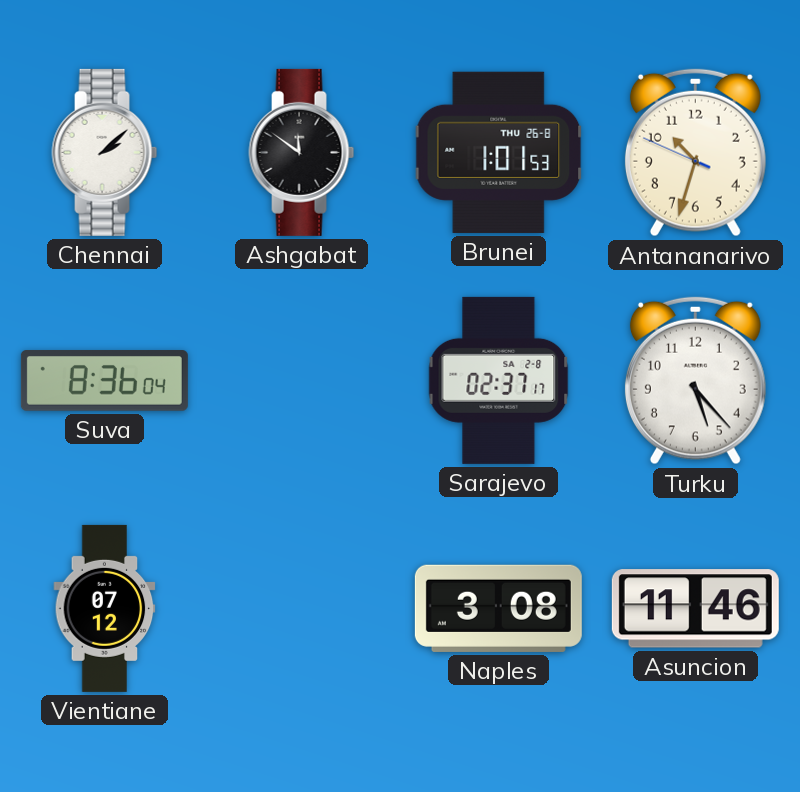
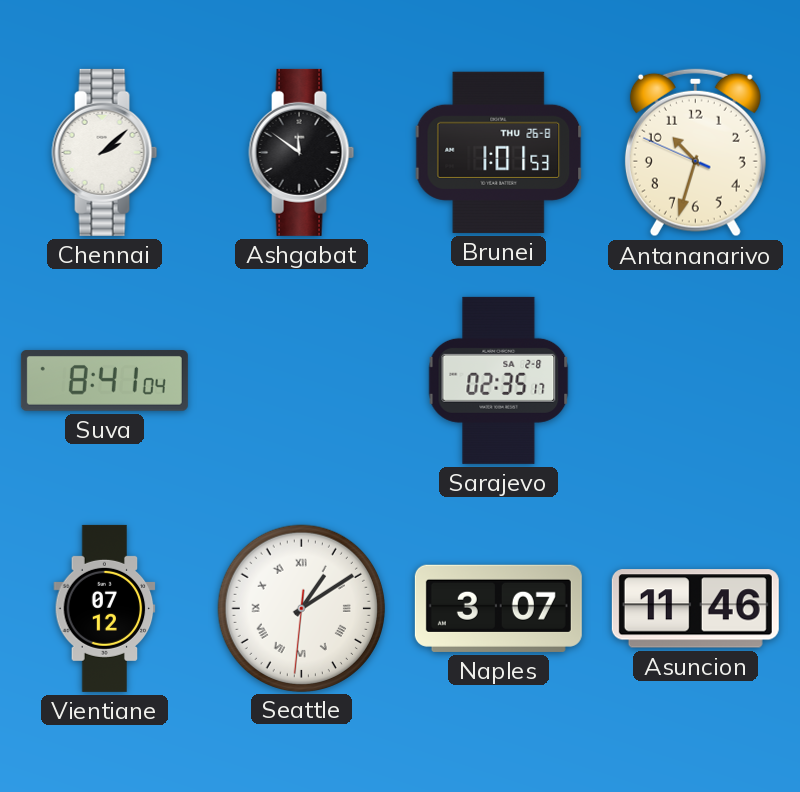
Suva: 8:36 -> 8:41 (104, 381)
Sarajevo: 02:37 -> 02:35 (499, 380)
Turku: 5:23 -> none (695, 381)
Seattle: none -> 1:09 (301, 608)
Naples: 3:08 -> 3:07 (498, 608)
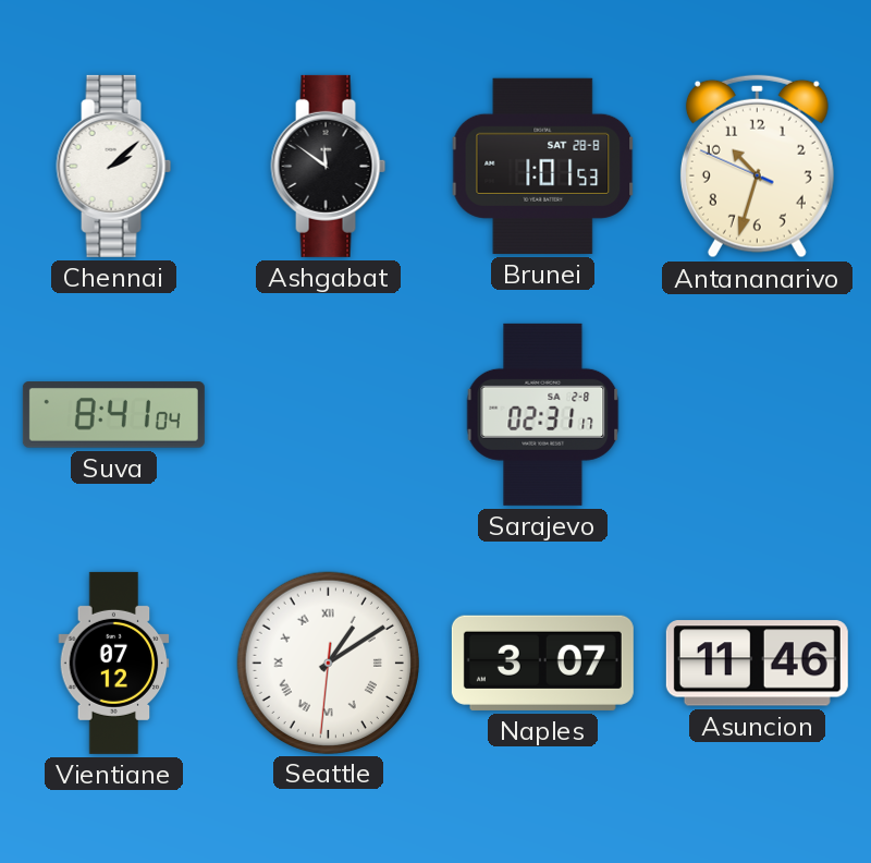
Brunei date: THU 26-8 -> SAT 28-8 (543, 166)
Sarajevo: 02:35 -> 02:31 (543, 414)
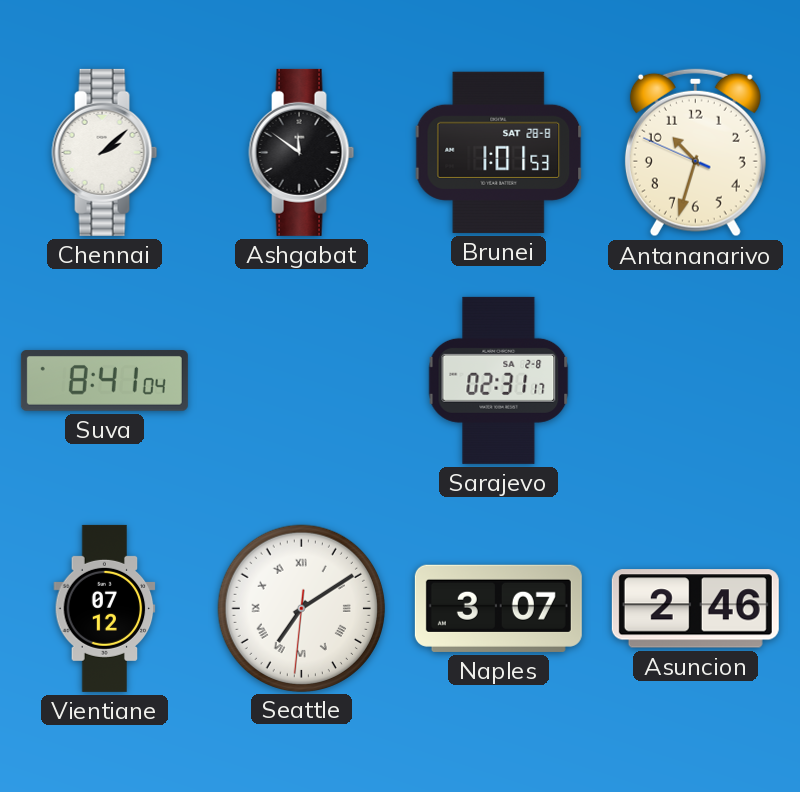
Seattle: 1:09 -> 7:09 (301, 608)
Asuncion: 11:46 -> 2:46 (695, 609)
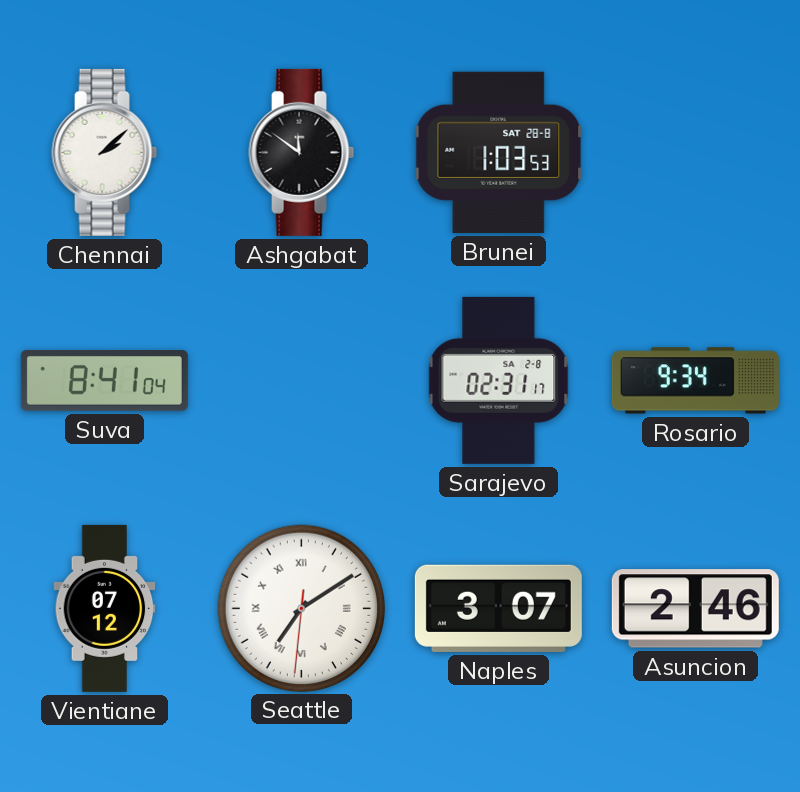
Brunei: 1:01 -> 1:03 (499, 152)
Antananarivo: 10:32 -> none (695, 153)
Rosario: none -> 9:34 (695, 381)
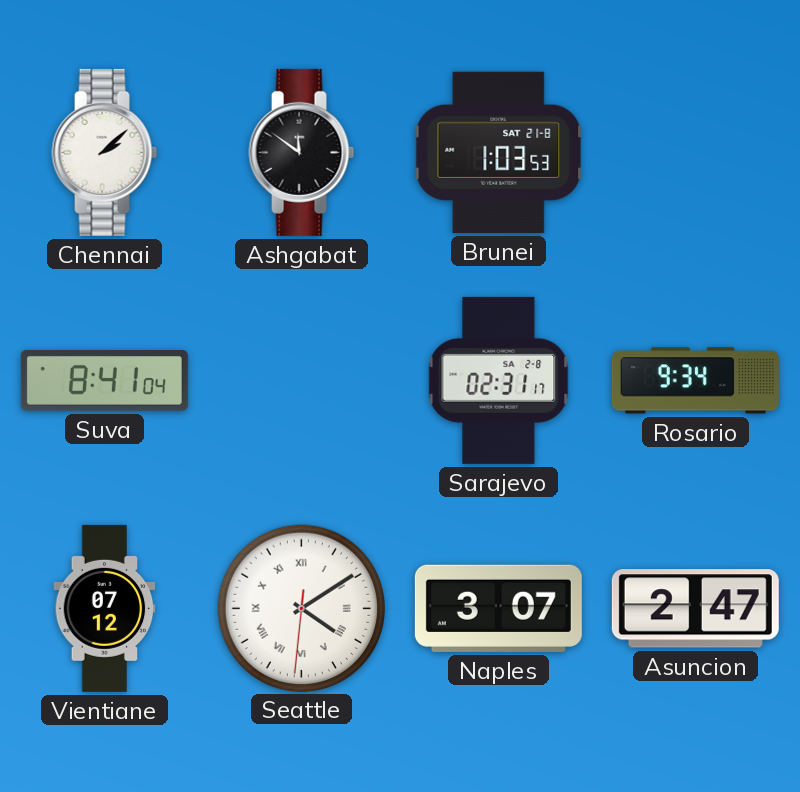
Brunei date: SAT 28-8 -> SAT 21-8 (499, 152)
Seattle: 7:09 -> 4:09 (301, 608)
Asuncion: 2:46 -> 2:47 (695, 609)
